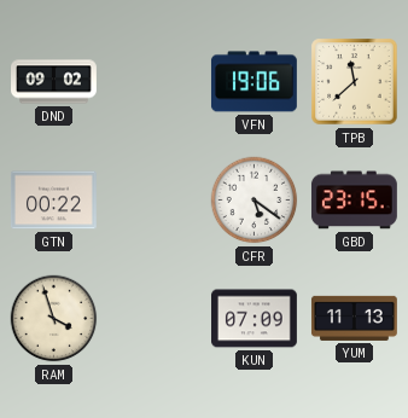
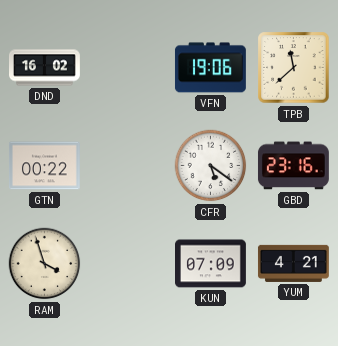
DND: 09:02 -> 16:02 (45, 68)
GBD: 23:15 -> 23:16 (293, 166)
YUM: 11:13 -> 4:21 (293, 263)
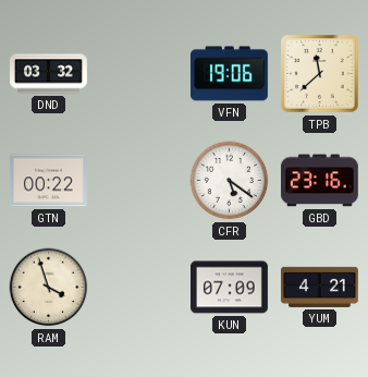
DND: 16:02 -> 03:32 (49, 74)
